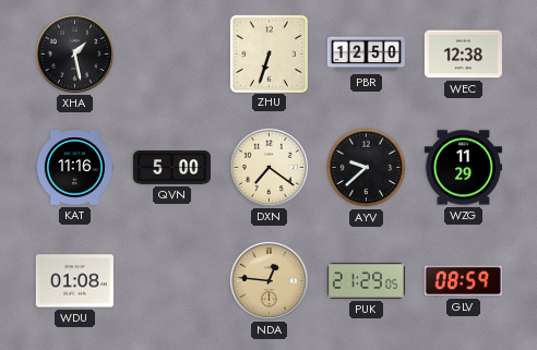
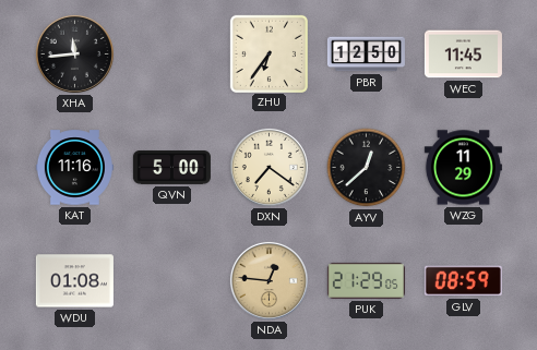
XHA: 1:28 -> 11:44 (74, 53)
ZHU: 6:33 -> 6:36 (268, 53)
WEC: 12:38 -> 11:45 (463, 55)
AYV: 9:38 -> 12:38 (367, 168)
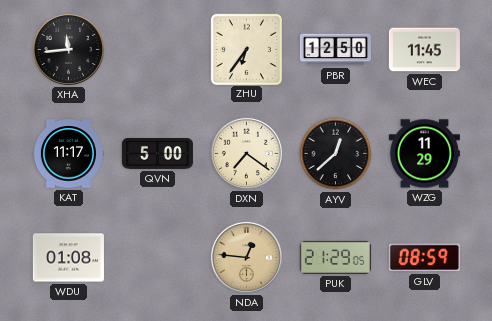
KAT: 11:16 -> 11:17 (68, 154)
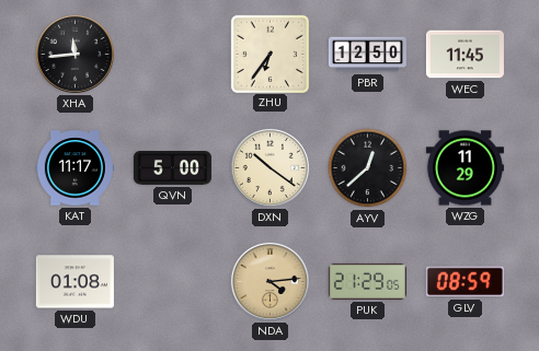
DXN: 7:21 -> 10:21 (269, 167)
NDA: 12:46 -> 4:14 (269, 281)
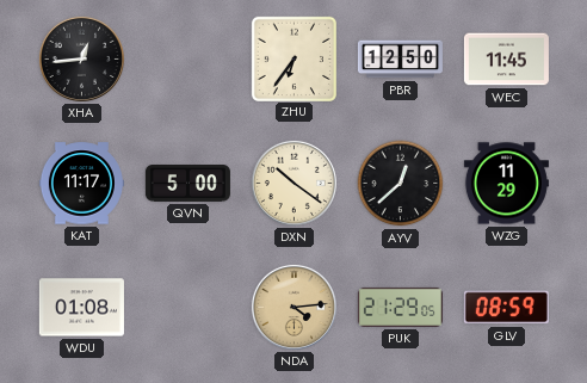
XHA: 11:44 -> 12:44 (81, 58)
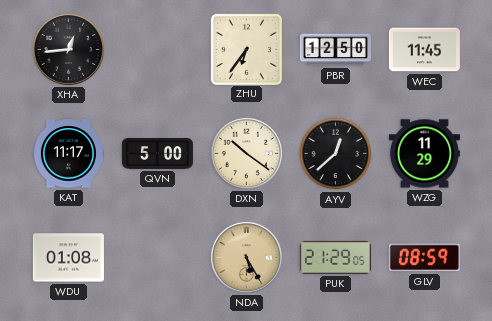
NDA: 4:14 -> 5:25 (246, 257)
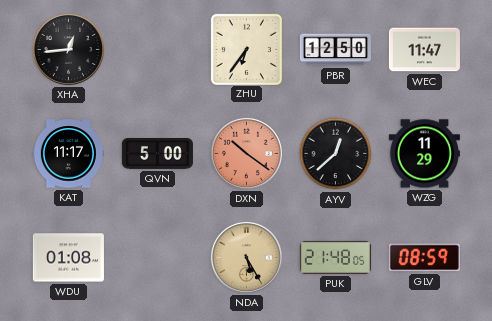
WEC: 11:45 -> 11:47 (424, 50)
DXN dial: cream -> salmon (246, 153)
PUK: 21:29 -> 21:48 (335, 257)
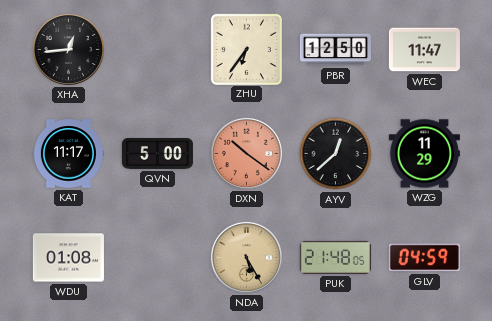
GLV: 08:59 -> 04:59 (424, 258)
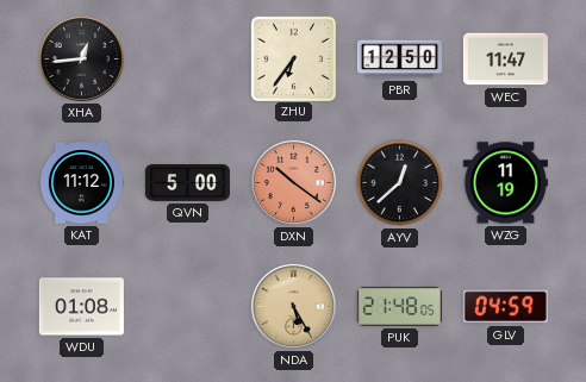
KAT: 11:17 -> 11:12 (81, 183)
WZG: 11:29 -> 11:19 (505, 183)
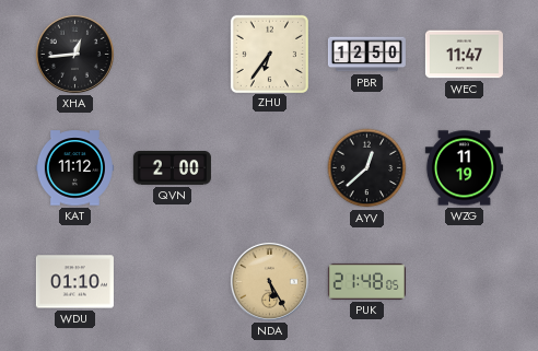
QVN: 5:00 -> 2:00 (172, 168)
DXN: 10:21 -> none (293, 182)
WDU: 01:08 -> 01:10 (74, 282)
GLV: 04:59 -> none (505, 307)
